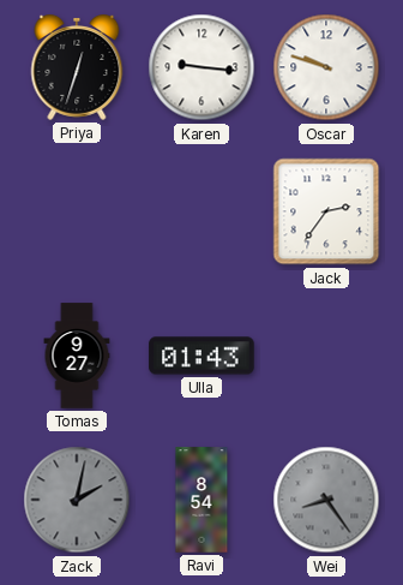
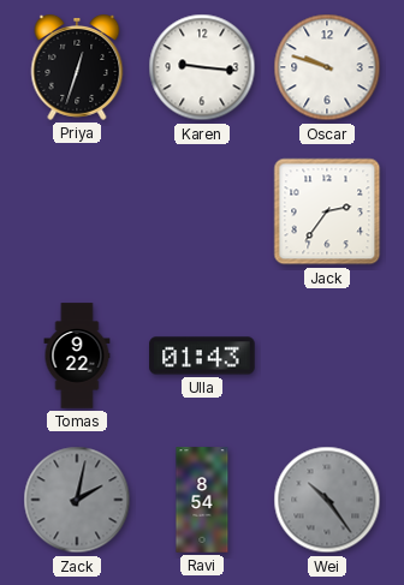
Tomas: 9:27 -> 9:22 (77, 356)
Wei: 8:24 -> 10:24 (327, 500)
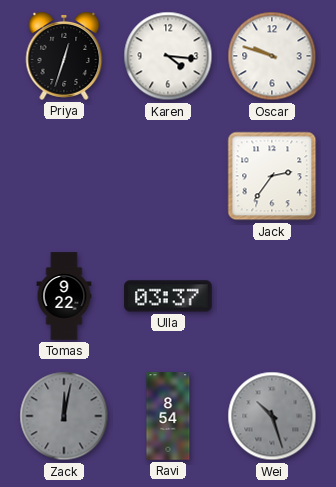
Karen: 9:16 -> 4:16 (168, 56)
Ulla: 01:43 -> 03:37 (168, 296)
Zack: 2:02 -> 12:02 (64, 416)
Wei: 10:24 -> 10:27 (272, 416)
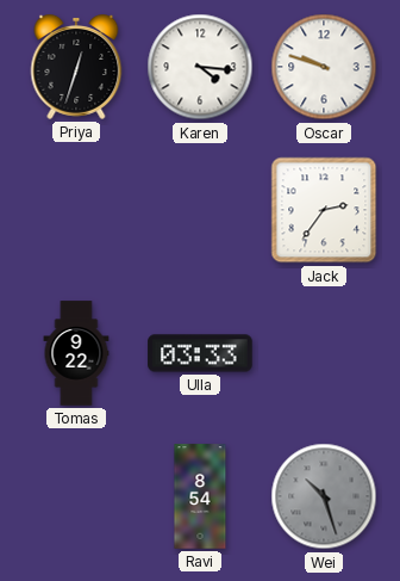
Ulla: 03:37 -> 03:33 (200, 353)
Zack: 12:02 -> none (64, 416)
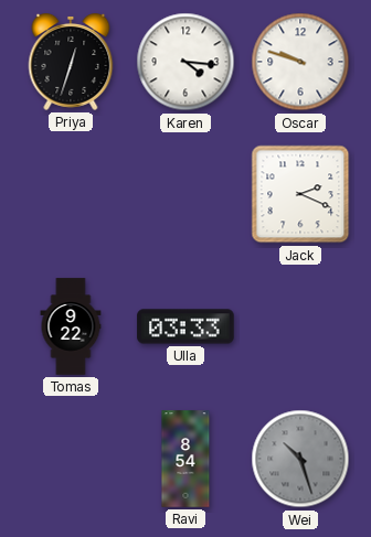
Jack: 2:36 -> 2:19 (300, 194)
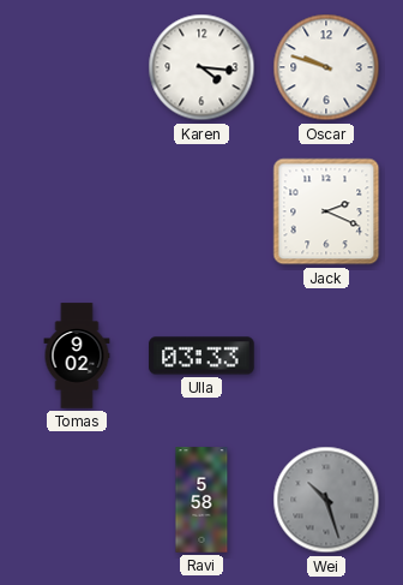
Priya: 12:33 -> none (71, 63)
Tomas: 9:22 -> 9:02 (77, 356)
Ravi: 8:54 -> 5:58 (201, 500)
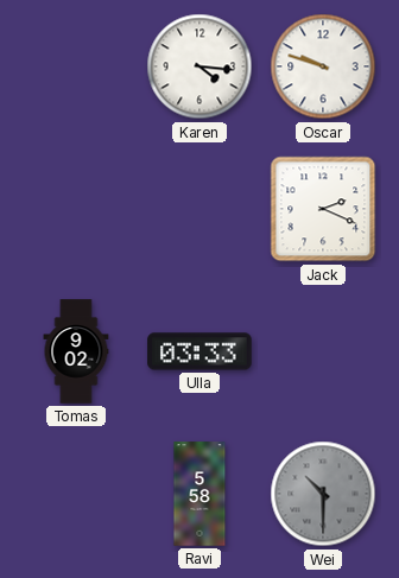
Wei: 10:27 -> 10:30 (323, 494)
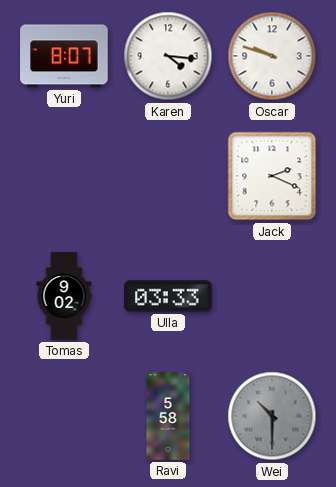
Yuri: none -> 8:07 (64, 56)
